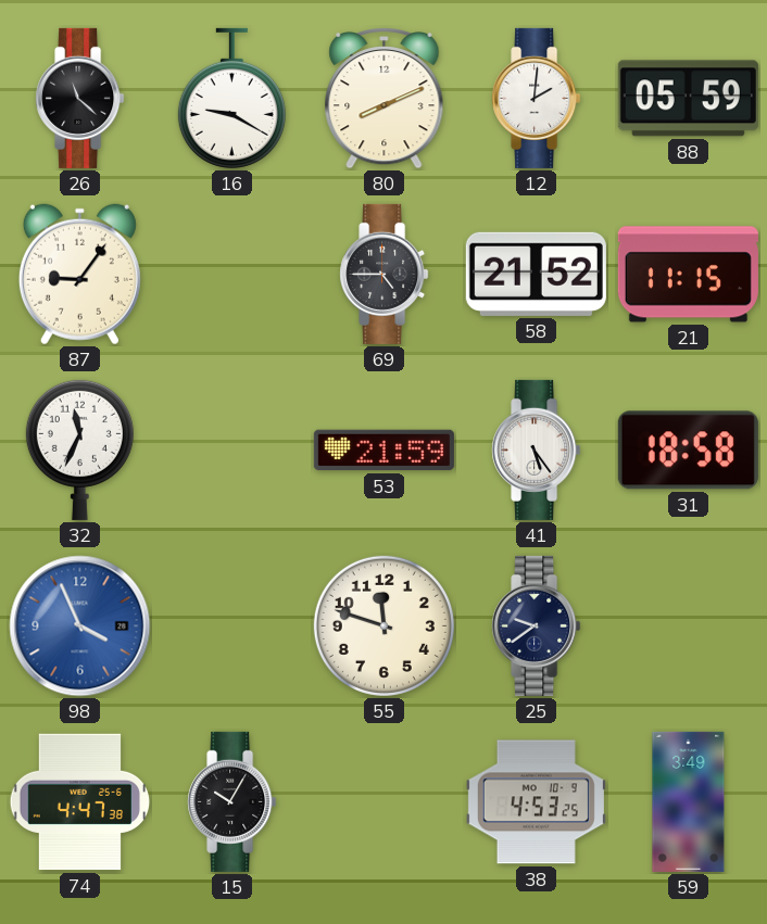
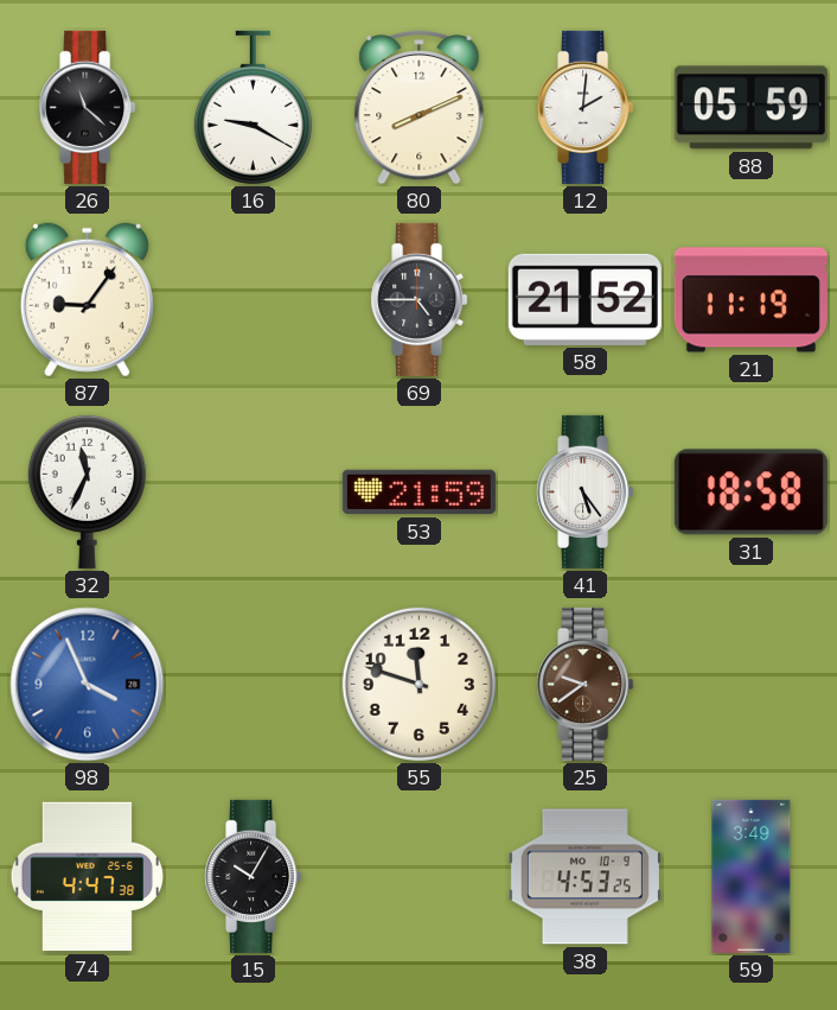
21: 11:15 -> 11:19 (750, 300)
25 dial: navy -> brown (586, 684)
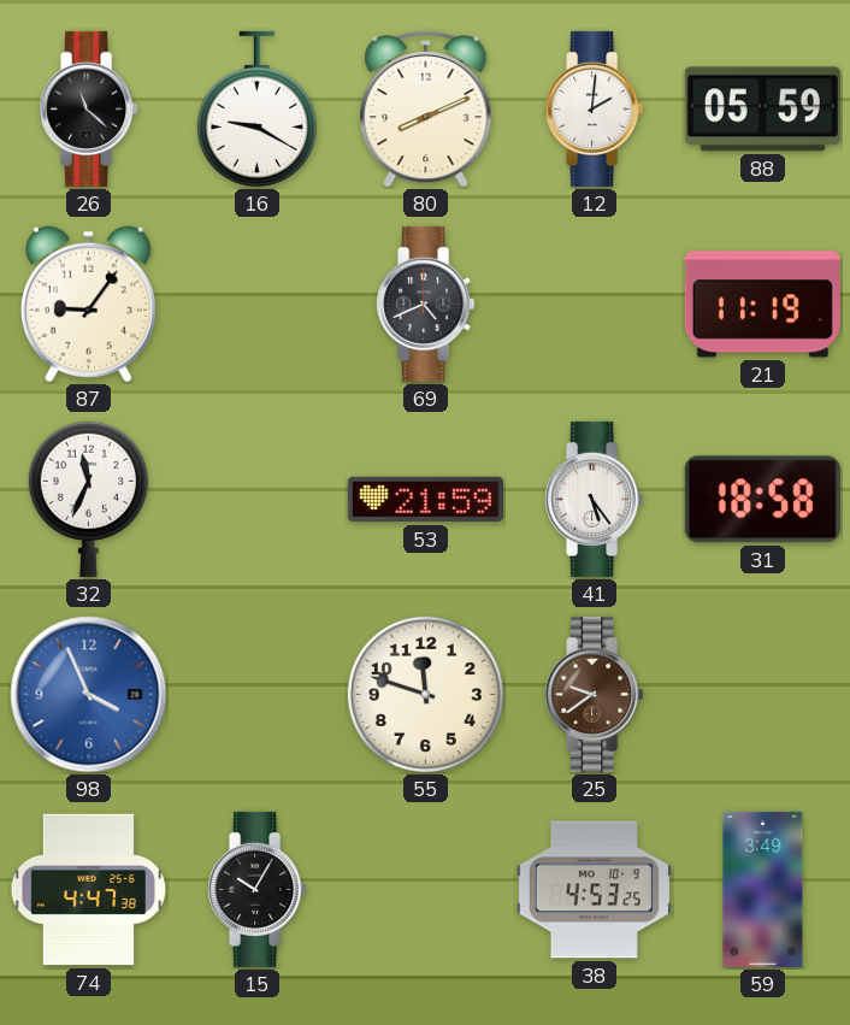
69: 4:45 -> 4:41 (426, 304)
58: 21:52 -> none (584, 299)
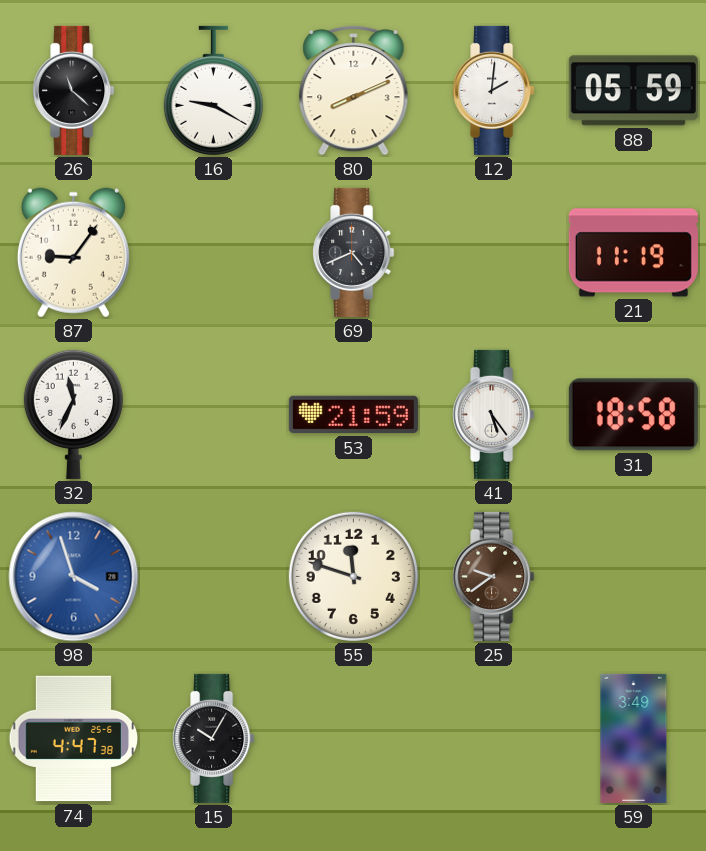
98: 3:56 -> 3:57 (74, 577)
38: 4:53 -> none (594, 890)
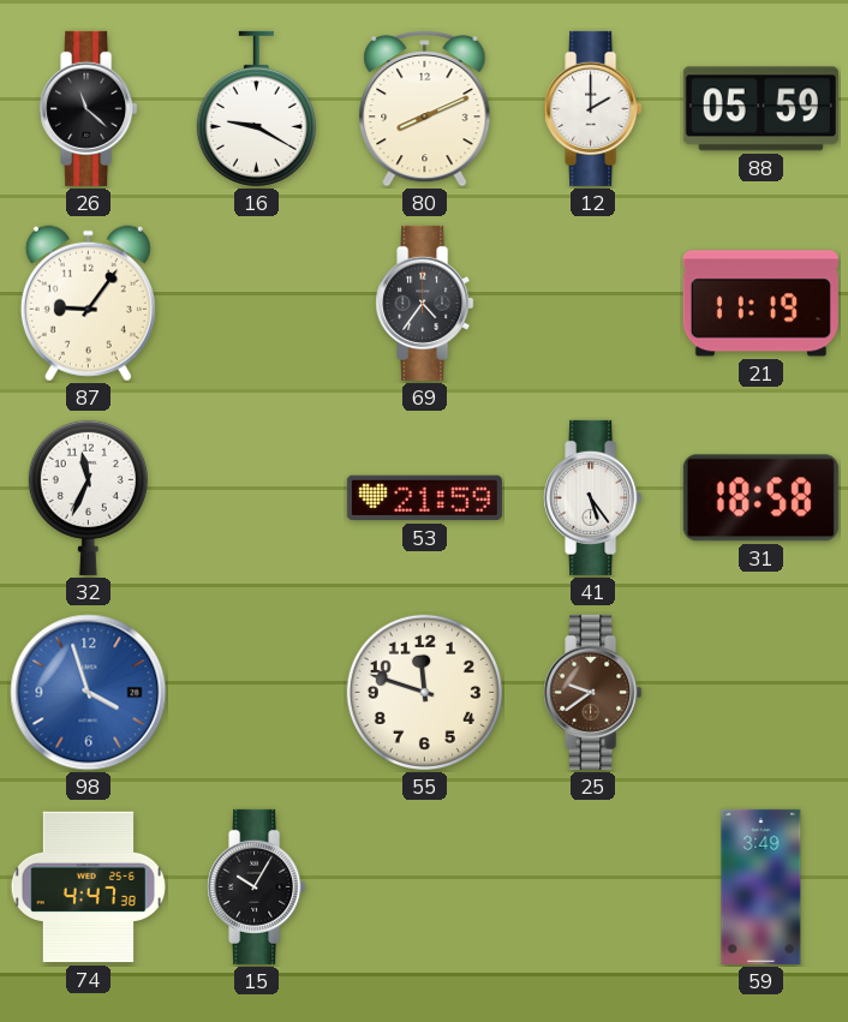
12: 2:01 -> 2:00 (593, 108)
69: 4:41 -> 4:36 (425, 303)
